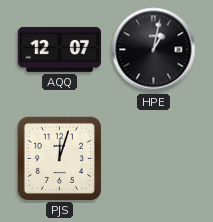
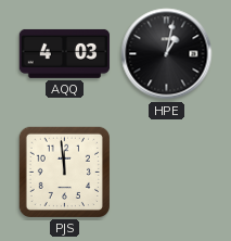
AQQ: 12:07 -> 4:03 (65, 53)
PJS: 12:03 -> 11:59 (64, 172)
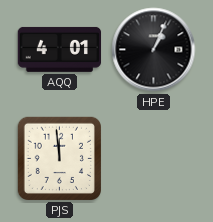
AQQ: 4:03 -> 4:01 (60, 49)
HPE: 1:02 -> 1:04 (154, 50)
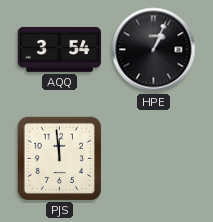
AQQ: 4:01 -> 3:54 (60, 49)
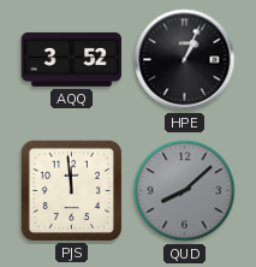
AQQ: 3:54 -> 3:52 (72, 59)
QUD: none -> 8:08 (185, 191)
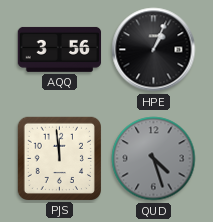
AQQ: 3:52 -> 3:56 (60, 49)
QUD: 8:08 -> 4:27 (154, 159)
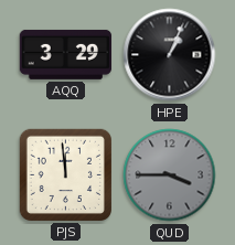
AQQ: 3:56 -> 3:29 (66, 54)
QUD: 4:27 -> 3:45 (170, 175)
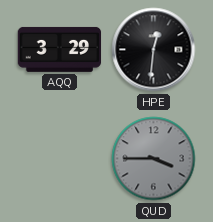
HPE: 1:04 -> 12:31 (154, 50)
PJS: 11:59 -> none (65, 174)
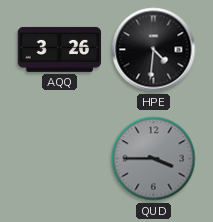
AQQ: 3:29 -> 3:26 (60, 49)
HPE: 12:31 -> 4:31 (154, 50)
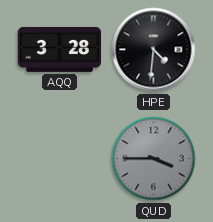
AQQ: 3:26 -> 3:28 (60, 49)
